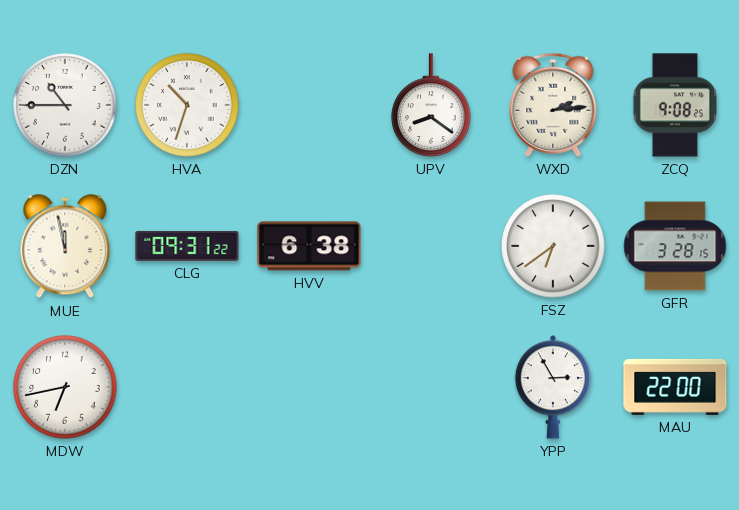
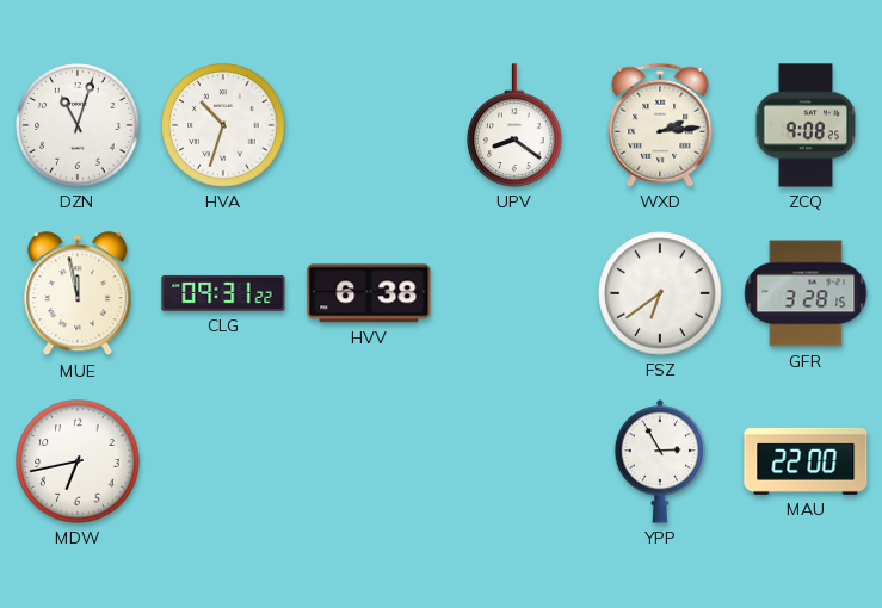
DZN: 10:45 -> 11:03 (78, 125)
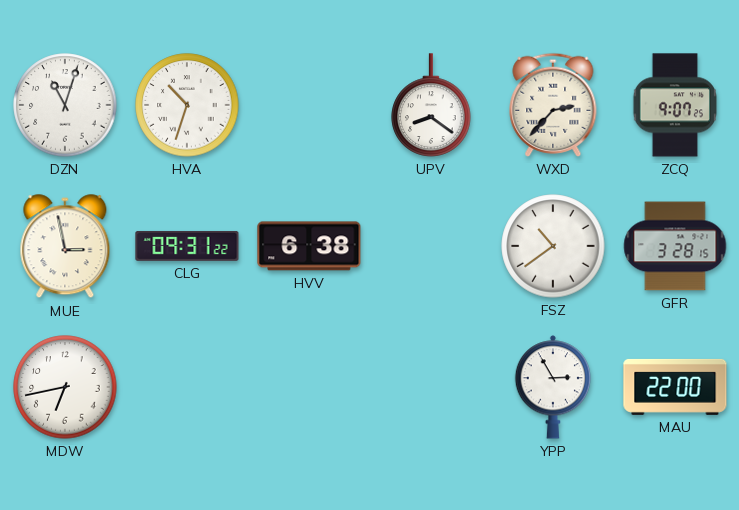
WXD: 2:14 -> 2:37 (553, 105)
ZCQ: 9:08 -> 9:07 (675, 105)
MUE: 11:58 -> 2:58 (65, 247)
FSZ: 6:39 -> 10:39 (553, 246)
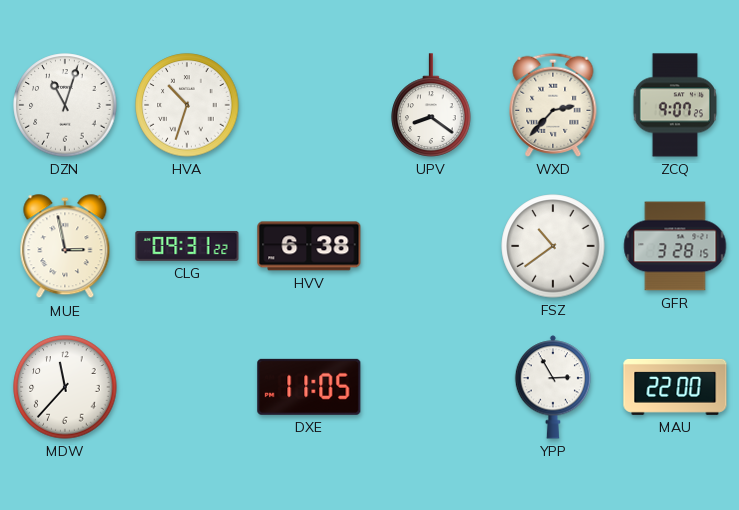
MDW: 6:43 -> 11:37 (65, 387)
DXE: none -> 11:05 (309, 387)
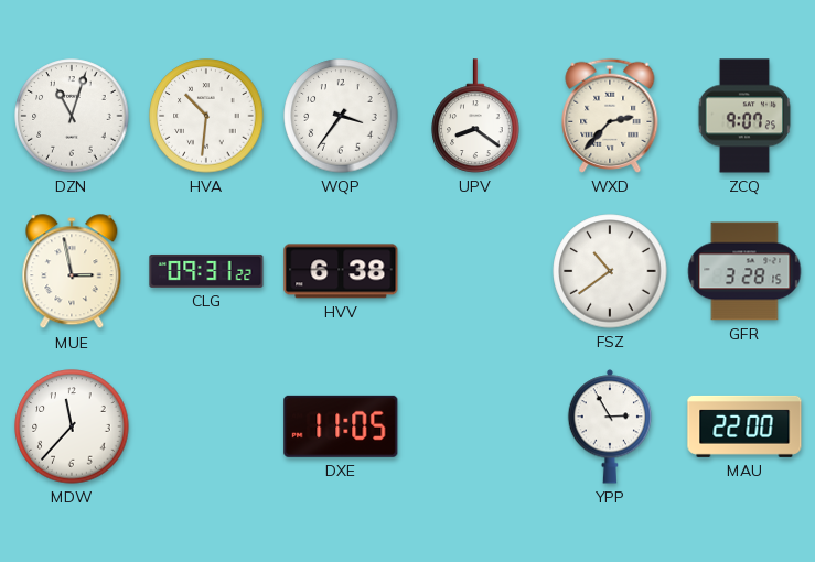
HVA: 10:33 -> 10:31 (206, 116)
WQP: none -> 3:36 (341, 116)
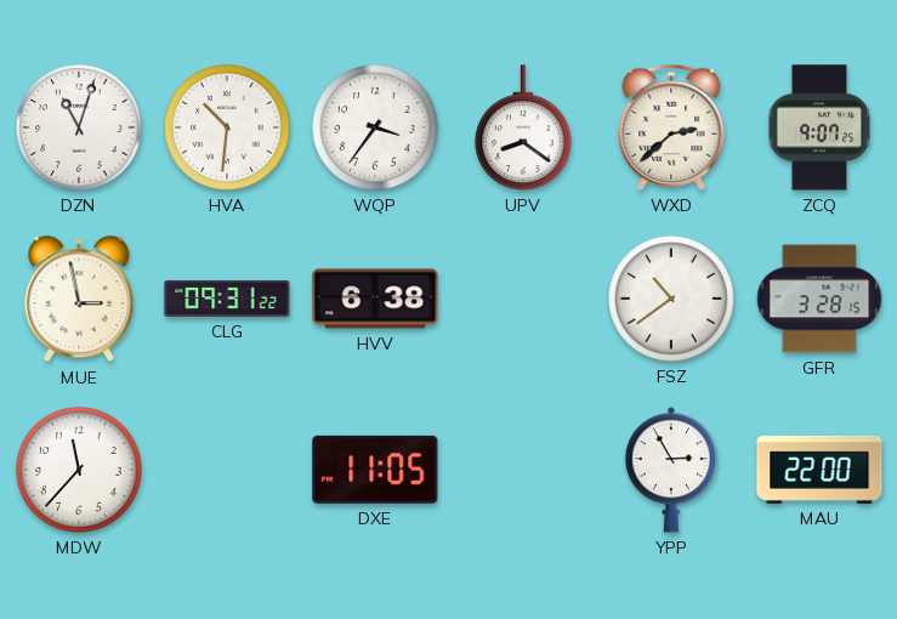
WXD: 2:37 -> 2:38 (671, 127)
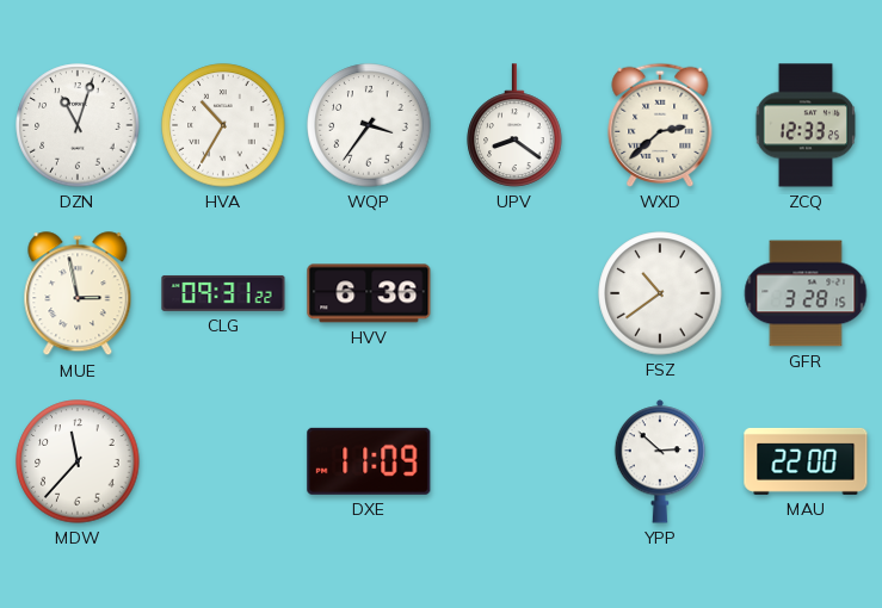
HVA: 10:31 -> 10:35 (223, 125)
ZCQ: 9:07 -> 12:33 (806, 125)
HVV: 6:38 -> 6:36 (369, 293)
DXE: 11:05 -> 11:09 (369, 461)
YPP: 2:55 -> 2:52 (660, 461)
